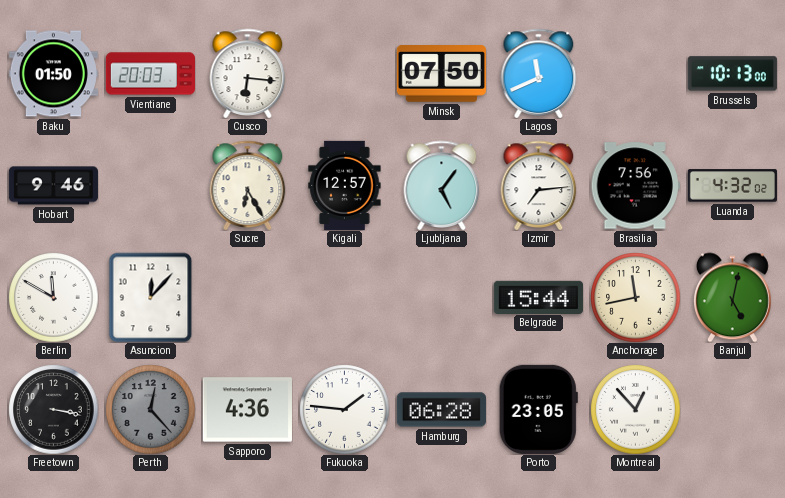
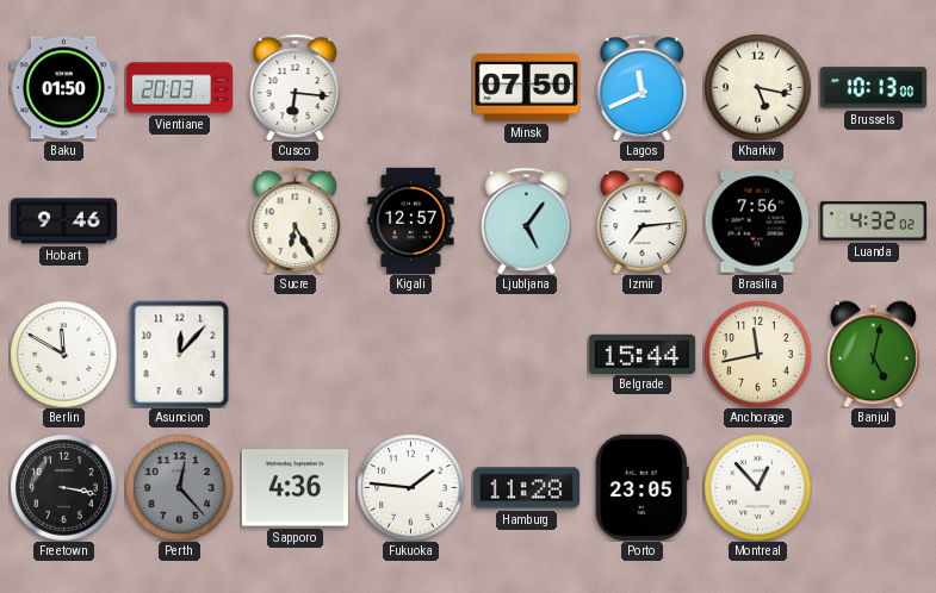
Kharkiv: none -> 5:17 (757, 87)
Hamburg: 06:28 -> 11:28 (526, 488)
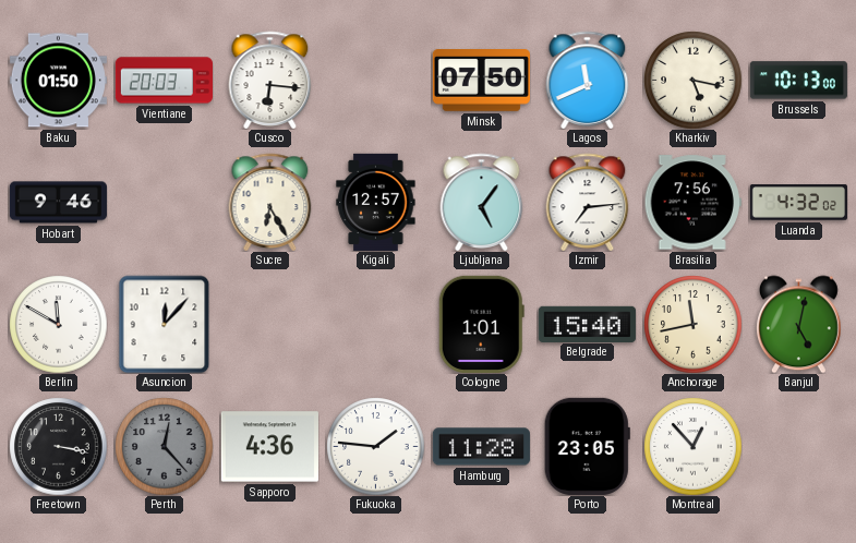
Cologne: none -> 1:01 (481, 324)
Belgrade: 15:44 -> 15:40 (587, 324)
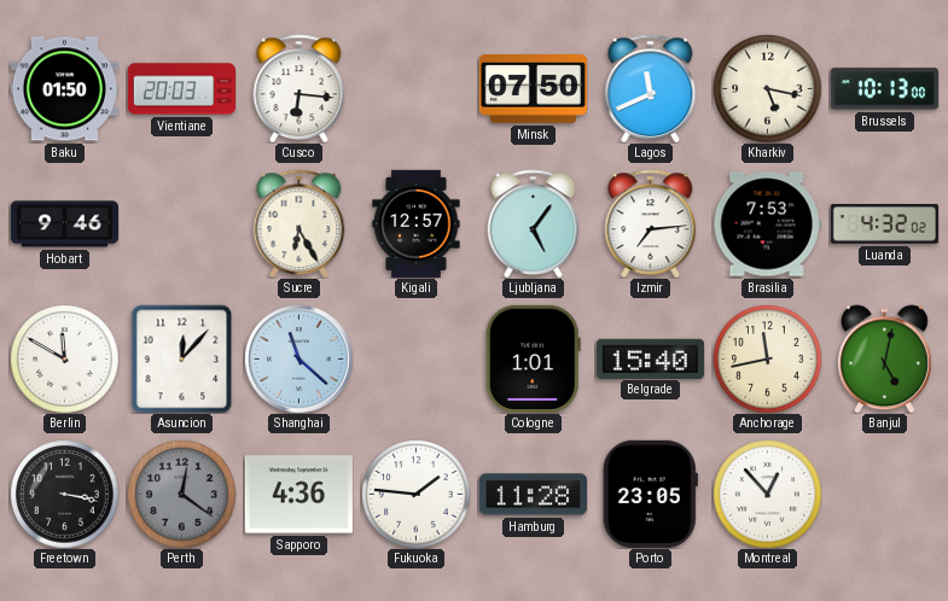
Brasilia: 7:56 -> 7:53 (767, 224)
Shanghai: none -> 11:22 (298, 358)
Perth: 12:23 -> 12:21 (181, 494)
